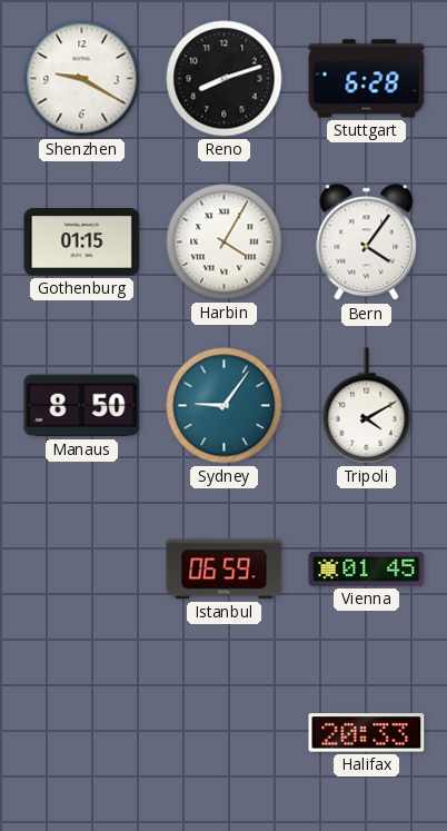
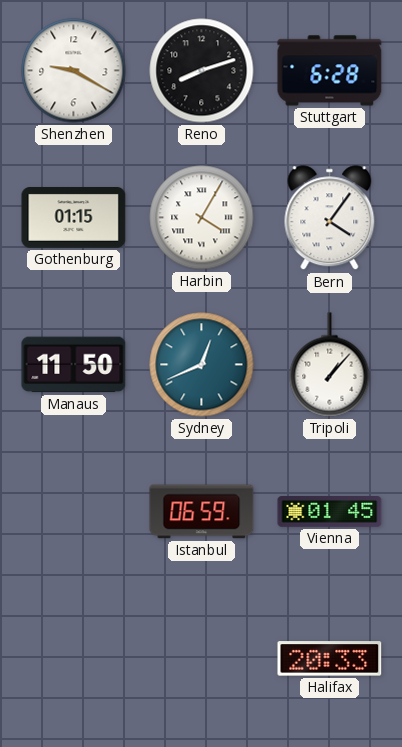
Manaus: 8:50 -> 11:50 (74, 365)
Sydney: 9:06 -> 12:41 (202, 365)
Tripoli: 4:10 -> 1:07 (330, 365)
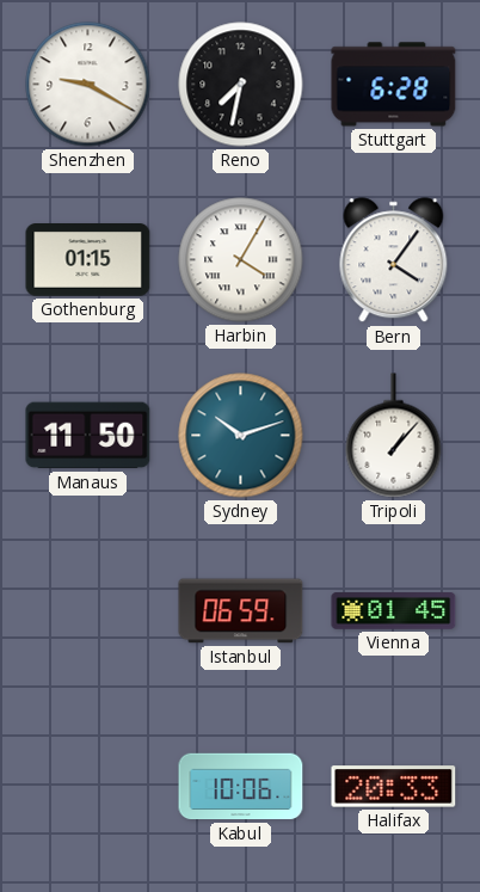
Reno: 8:12 -> 7:32 (241, 85)
Sydney: 12:41 -> 10:12 (241, 436)
Kabul: none -> 10:06 (241, 787)
